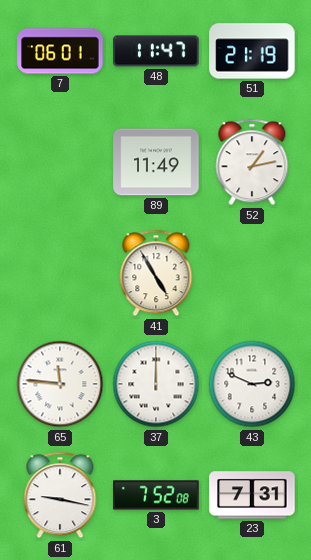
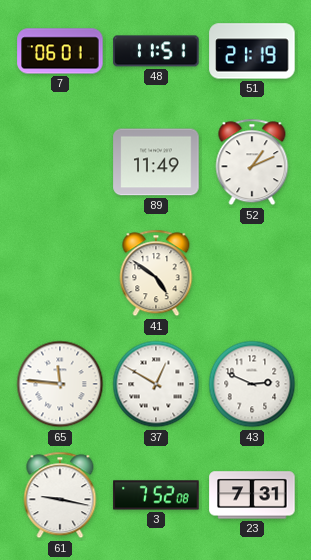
48: 11:47 -> 11:51 (156, 51)
52: 1:13 -> 1:11 (252, 162)
41: 4:55 -> 4:51 (156, 273)
37: 12:00 -> 12:50 (156, 384)
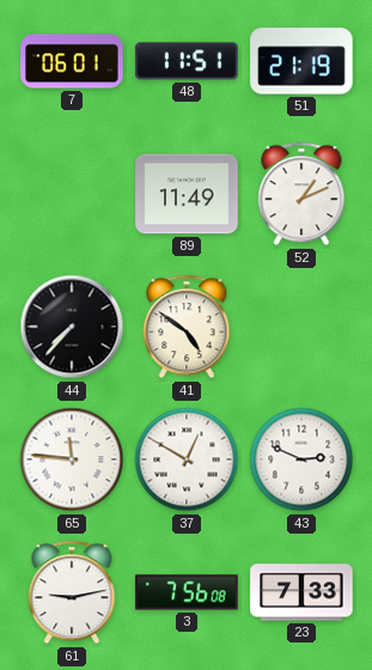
44: none -> 7:37 (72, 327)
61: 9:17 -> 9:13 (72, 592)
3: 7:52 -> 7:56 (187, 592)
23: 7:31 -> 7:33 (301, 592)
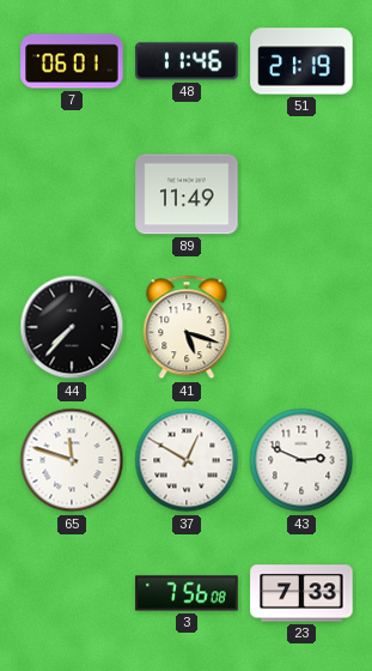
48: 11:51 -> 11:46 (187, 61)
52: 1:11 -> none (301, 194)
41: 4:51 -> 5:18 (187, 327)
65: 11:46 -> 11:48 (72, 460)
61: 9:13 -> none (72, 592)
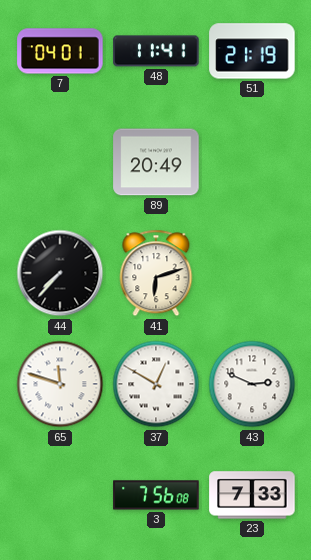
7: 06:01 -> 04:01 (60, 51)
48: 11:46 -> 11:41 (156, 51)
89: 11:49 -> 20:49 (156, 162)
41: 5:18 -> 6:12 (156, 273)
